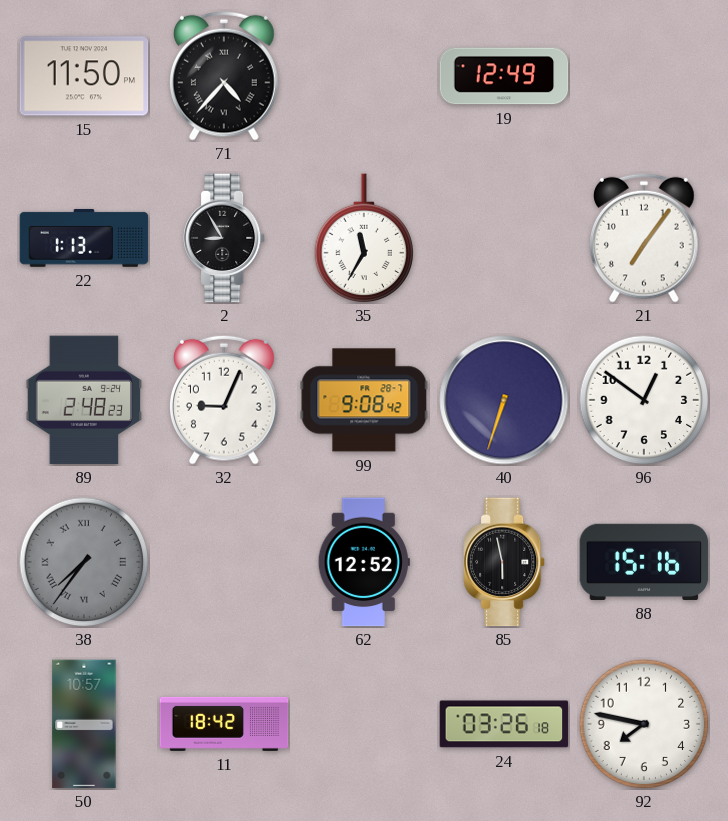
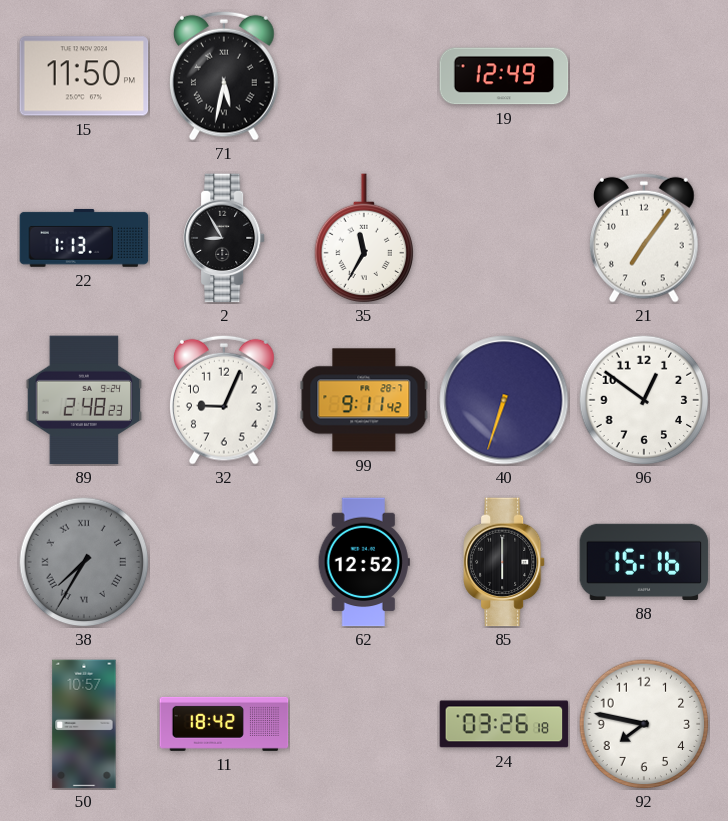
71: 4:37 -> 5:32 (225, 76)
99: 9:08 -> 9:11 (364, 400)
38: 7:36 -> 7:35 (84, 562)
85: 5:58 -> 6:00 (505, 562)
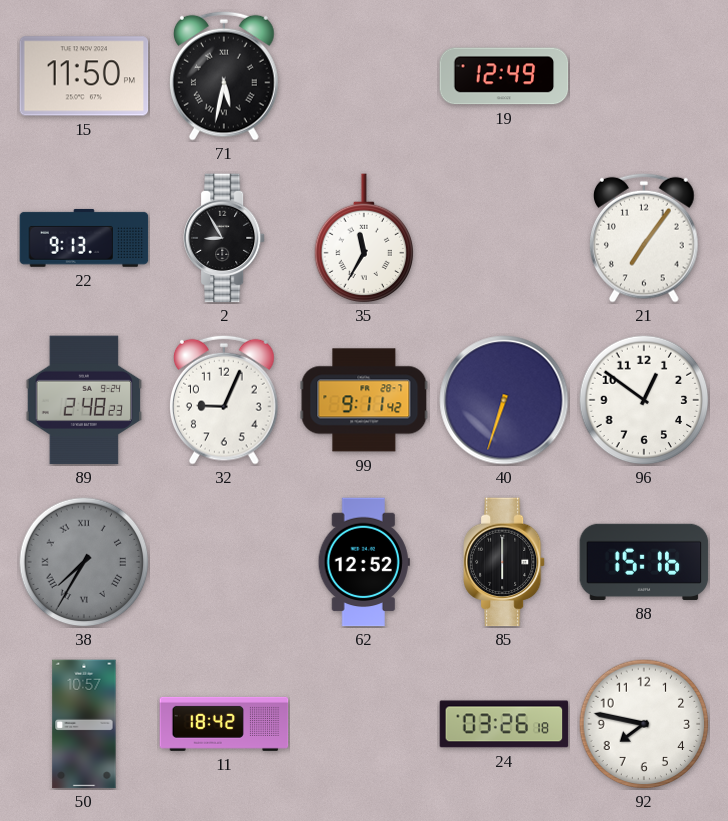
22: 1:13 -> 9:13 (84, 238)
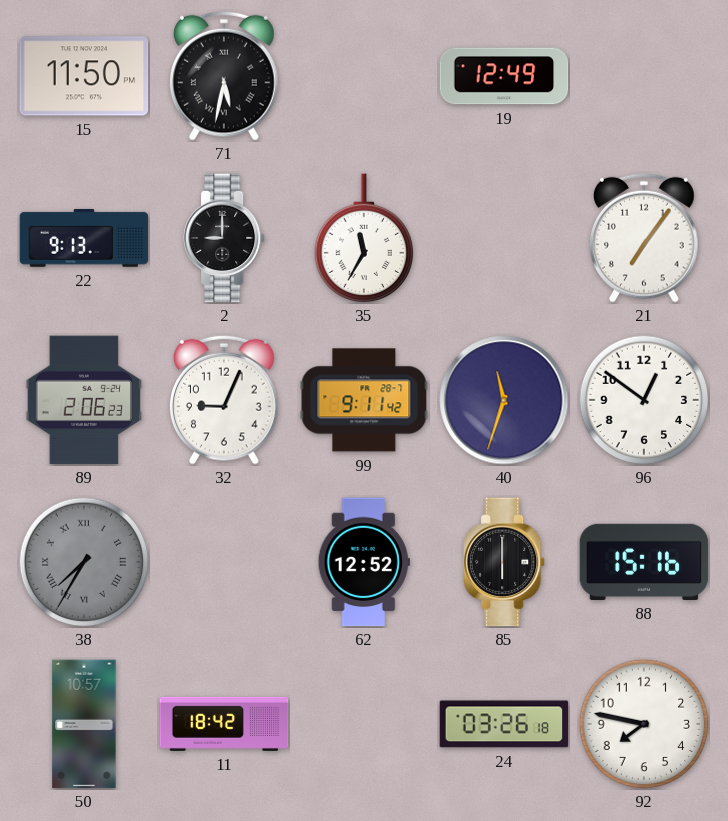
2: 8:55 -> 9:00 (225, 238)
89: 2:48 -> 2:06 (84, 400)
40: 6:33 -> 11:33 (504, 400)
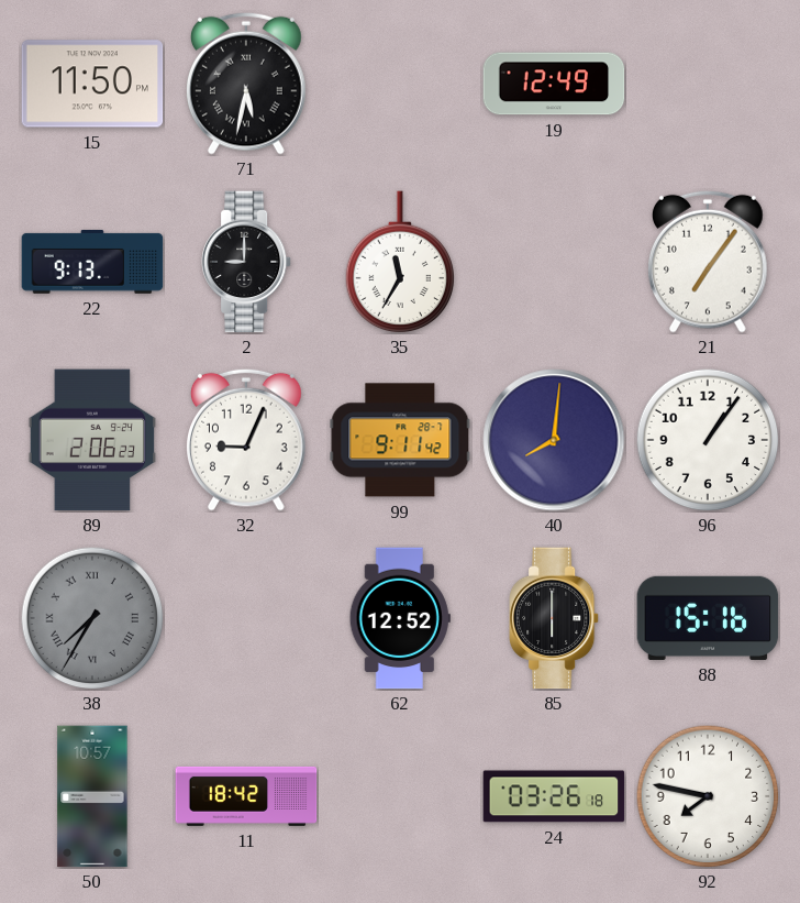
40: 11:33 -> 8:01 (554, 440)
96: 12:51 -> 1:06 (708, 440)
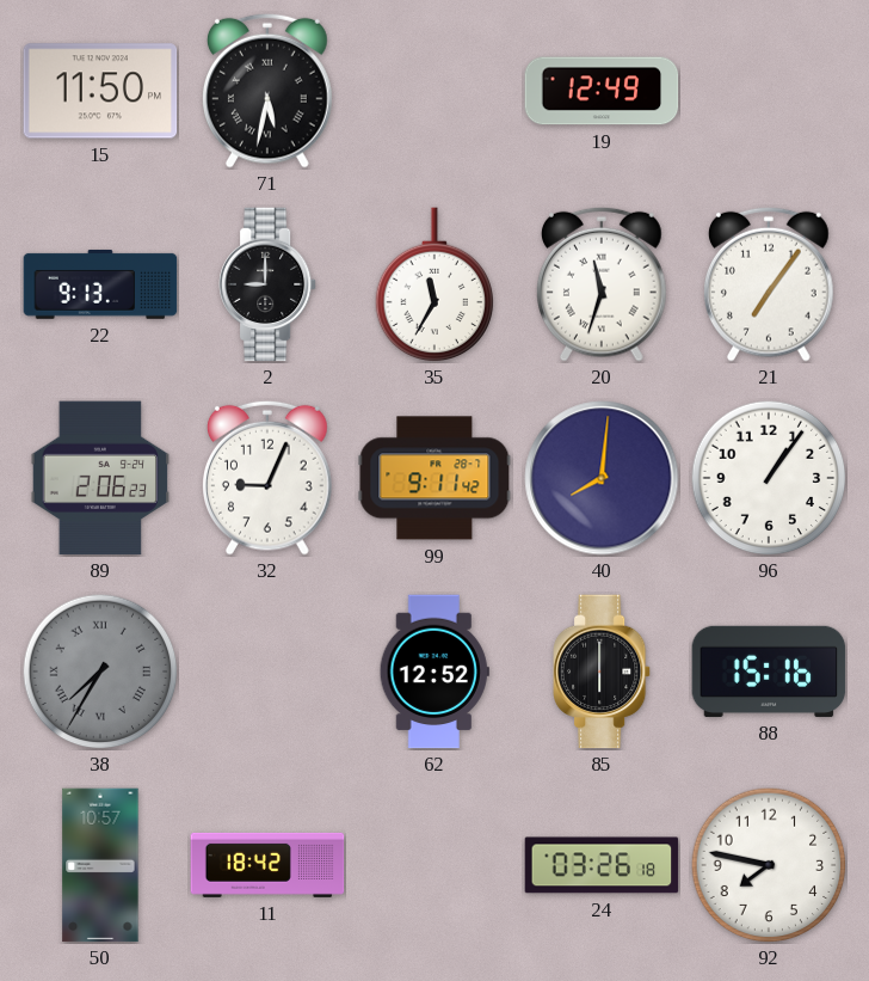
20: none -> 11:33 (603, 284)
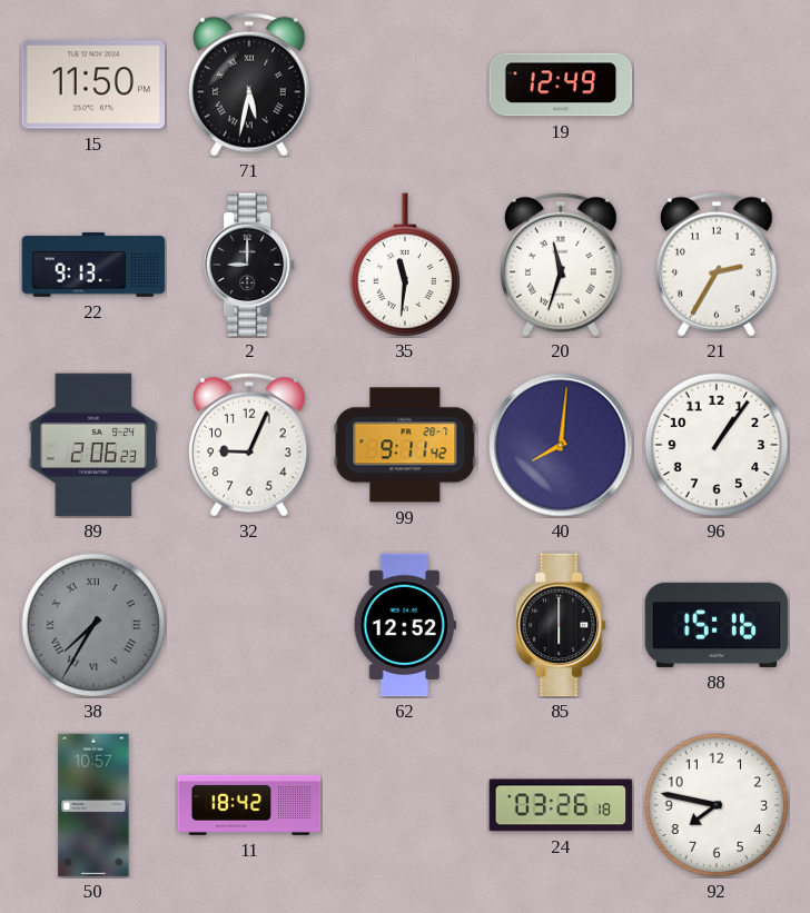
35: 11:35 -> 11:31 (405, 265)
21: 7:06 -> 2:35 (718, 265)
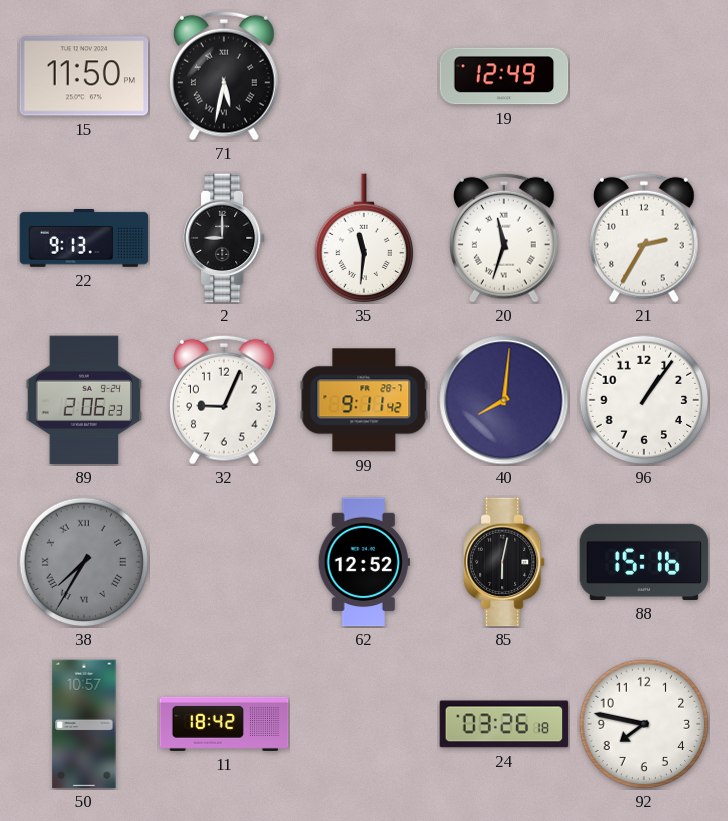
85: 6:00 -> 6:02 (505, 562)
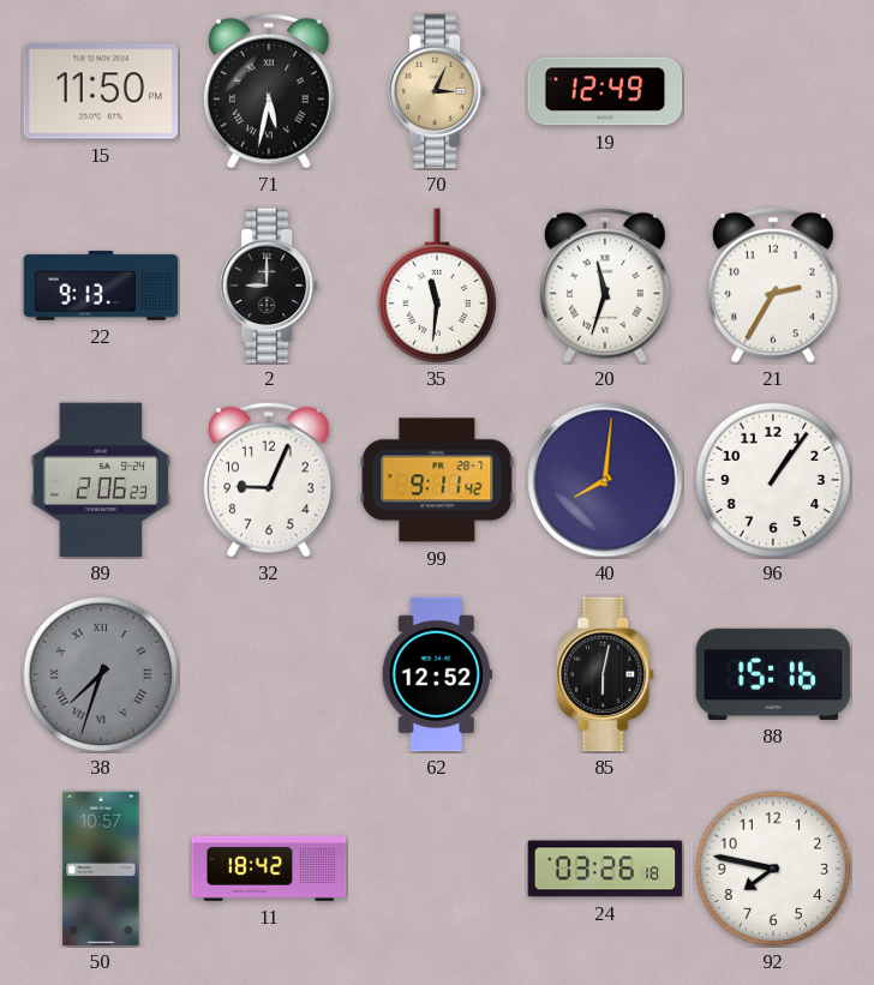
70: none -> 3:04 (438, 91)
38: 7:35 -> 7:33 (101, 674)
